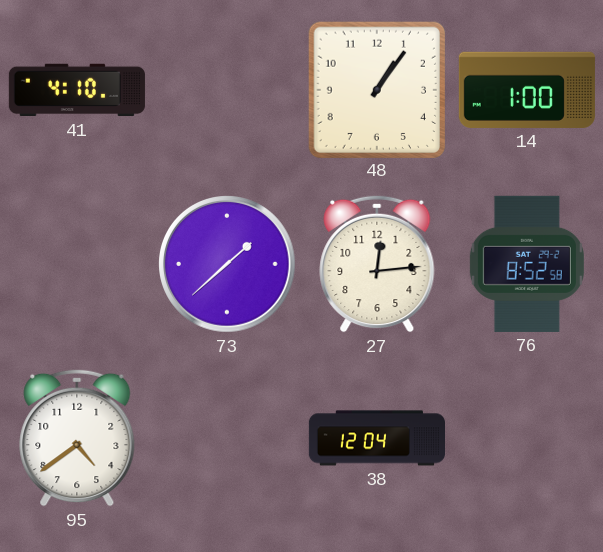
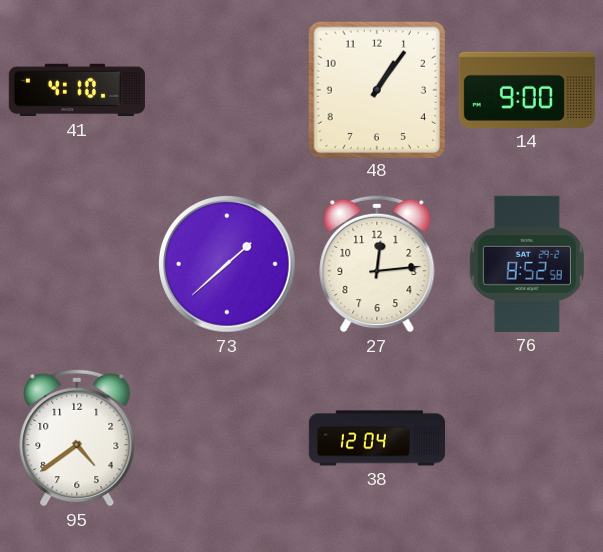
14: 1:00 -> 9:00 (527, 90)
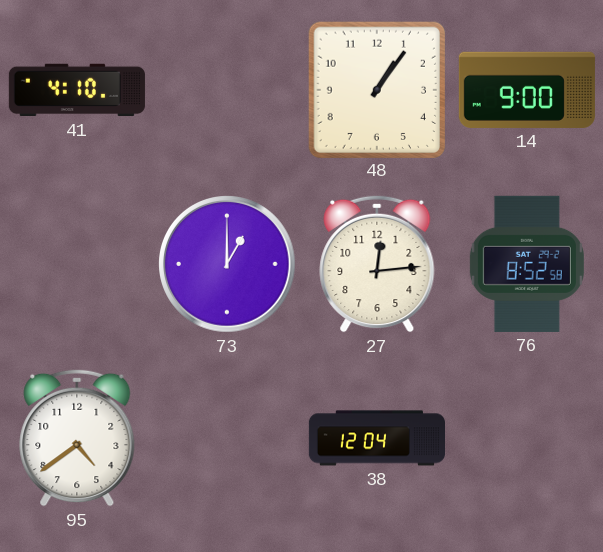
73: 1:38 -> 1:00 (228, 265)
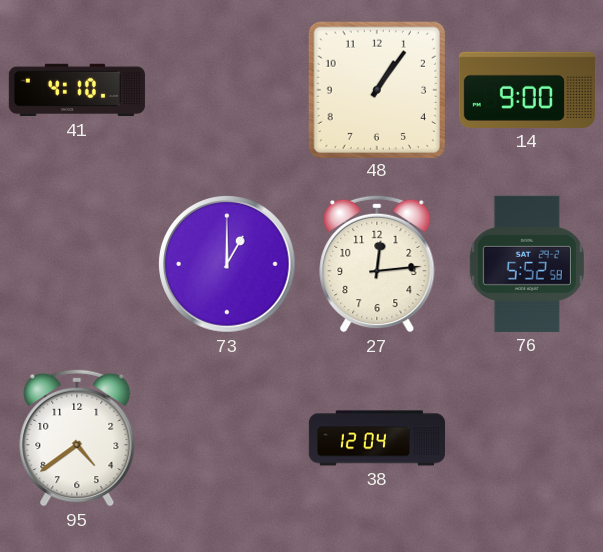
76: 8:52 -> 5:52 (527, 264)
